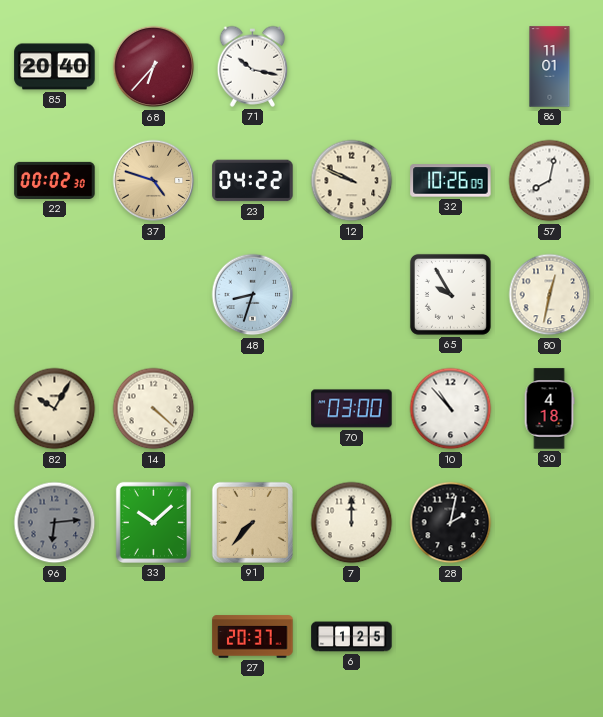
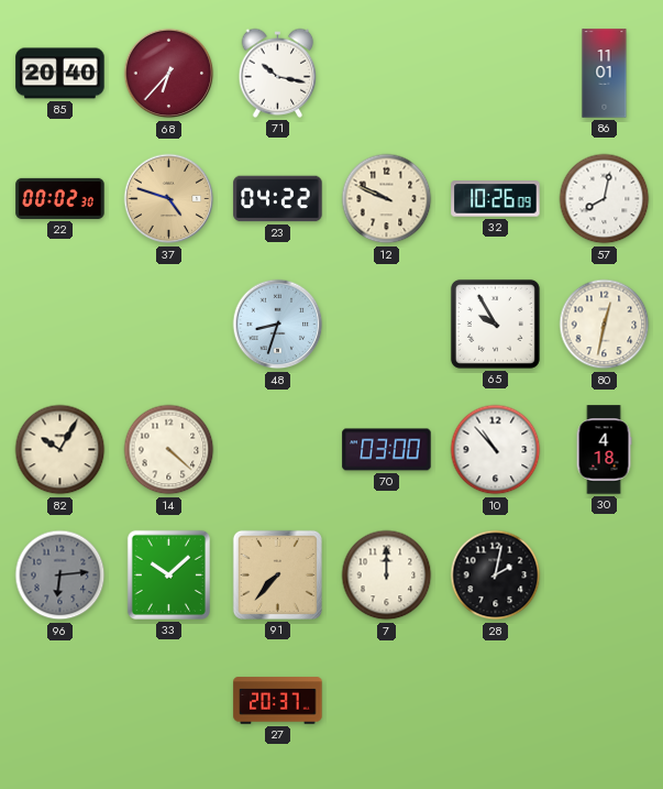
6: 1:25 -> none (352, 637)
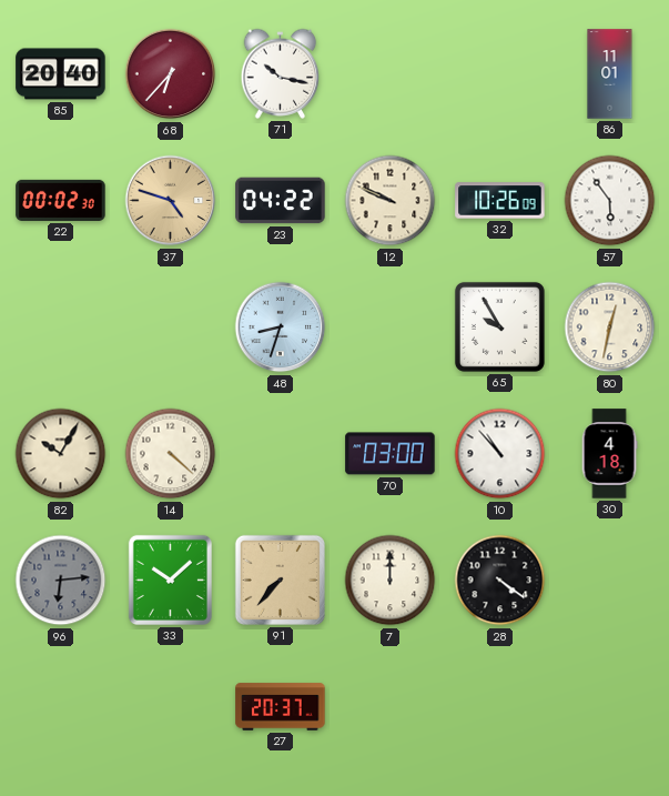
57: 8:02 -> 5:54 (610, 201)
28: 2:02 -> 4:21 (500, 581)
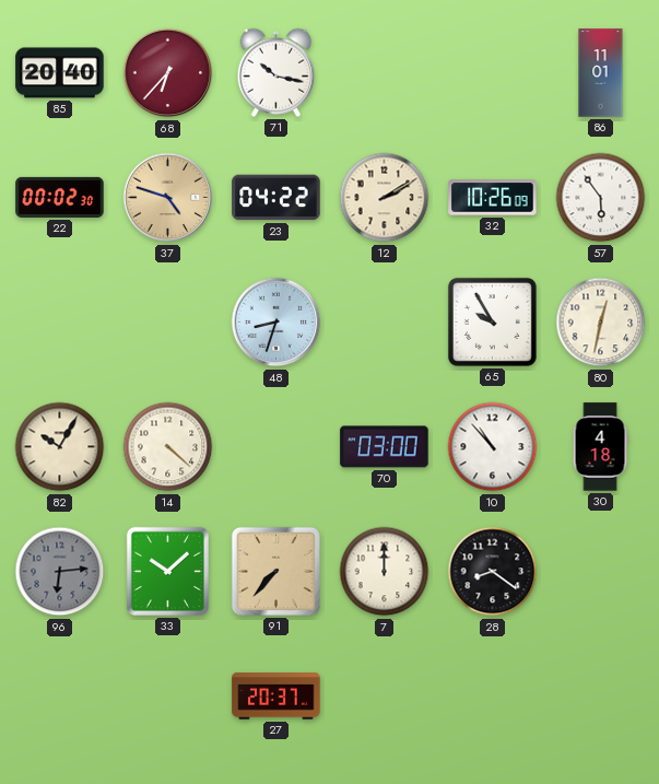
12: 9:49 -> 2:10 (385, 198)
28: 4:21 -> 8:21 (493, 572)
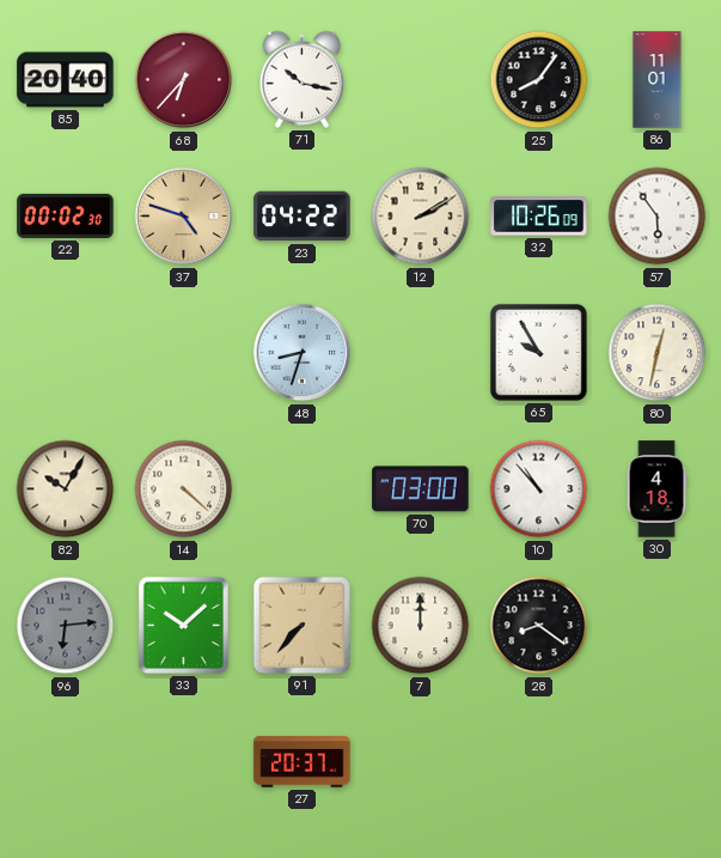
25: none -> 8:06 (539, 80)
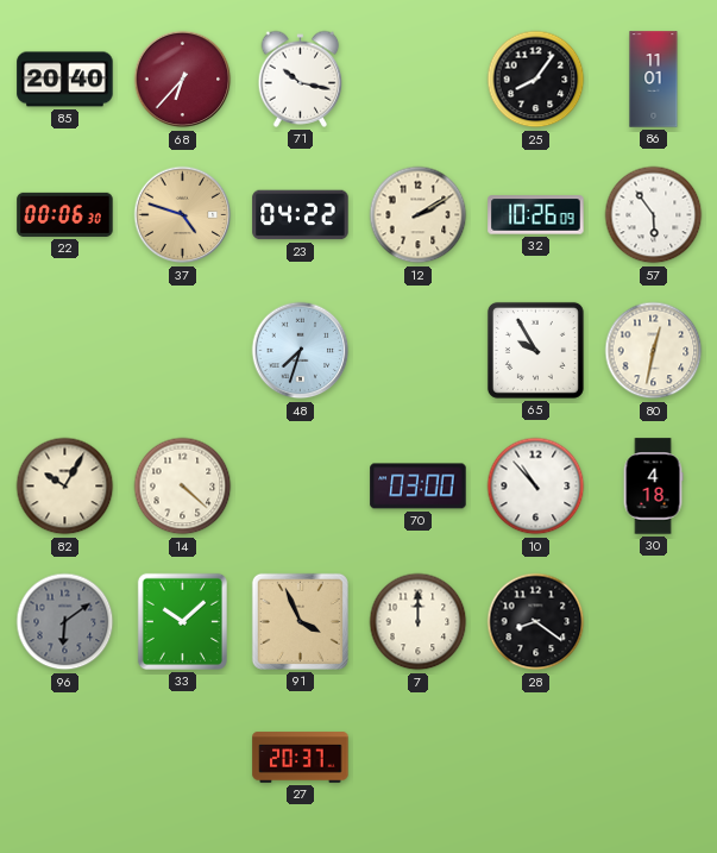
22: 00:02 -> 00:06 (65, 214)
48: 8:33 -> 7:33 (301, 351)
96: 6:14 -> 6:09 (65, 622)
91: 7:37 -> 3:56 (300, 621)
